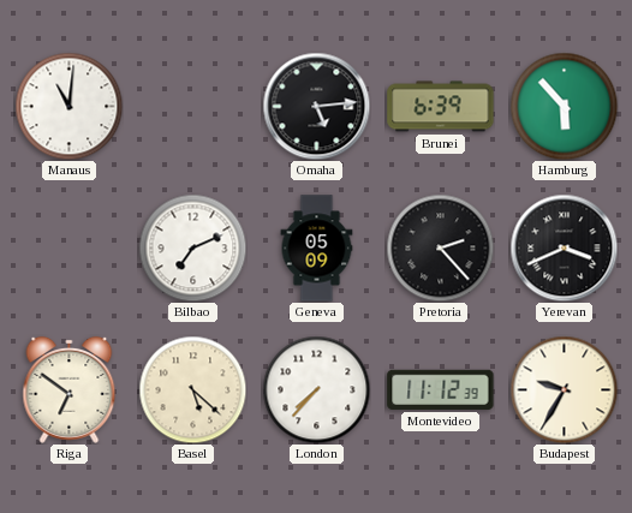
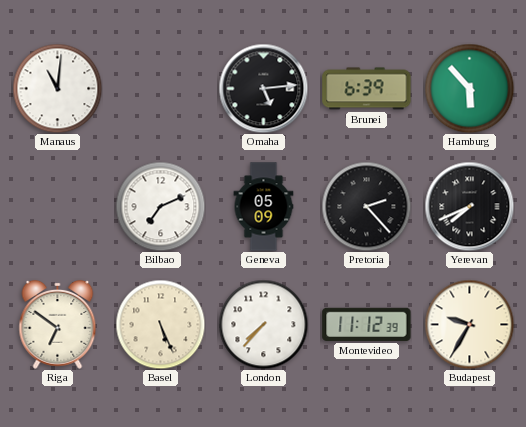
Yerevan: 3:41 -> 7:41 (469, 206)
Basel: 5:22 -> 5:26 (160, 324)
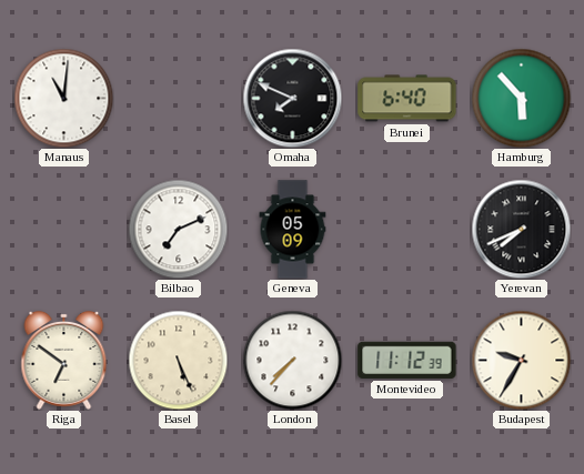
Omaha: 5:14 -> 7:49 (292, 98)
Brunei: 6:39 -> 6:40 (407, 99)
Pretoria: 2:23 -> none (366, 206)
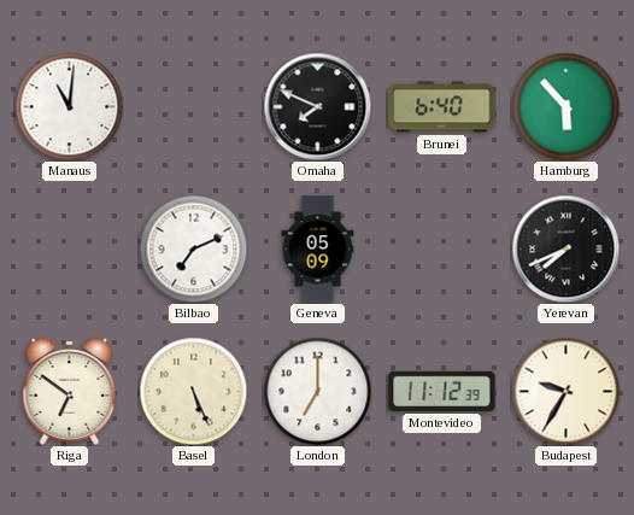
London: 7:37 -> 7:00 (317, 391)
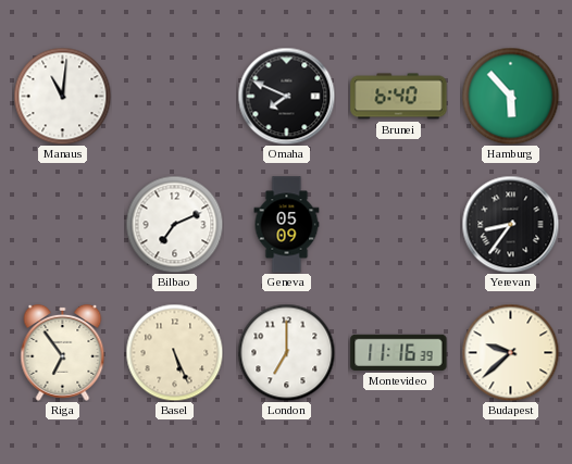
Yerevan: 7:41 -> 8:36 (510, 224)
Riga: 6:51 -> 6:54 (63, 352)
Montevideo: 11:12 -> 11:16 (399, 352)
Budapest: 9:35 -> 9:38 (510, 352)
